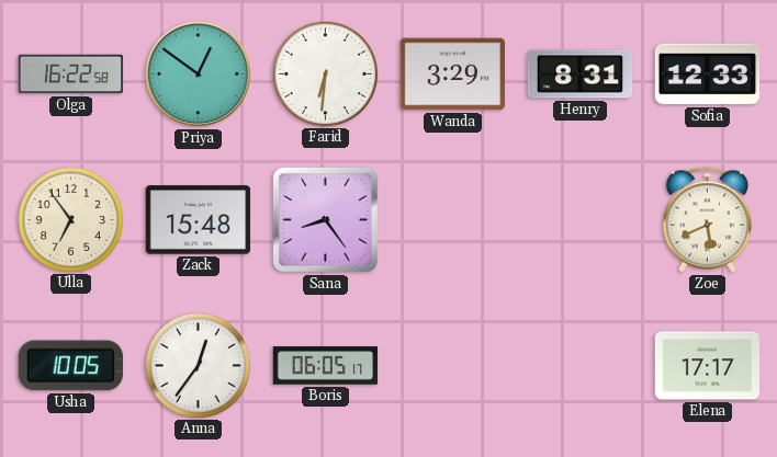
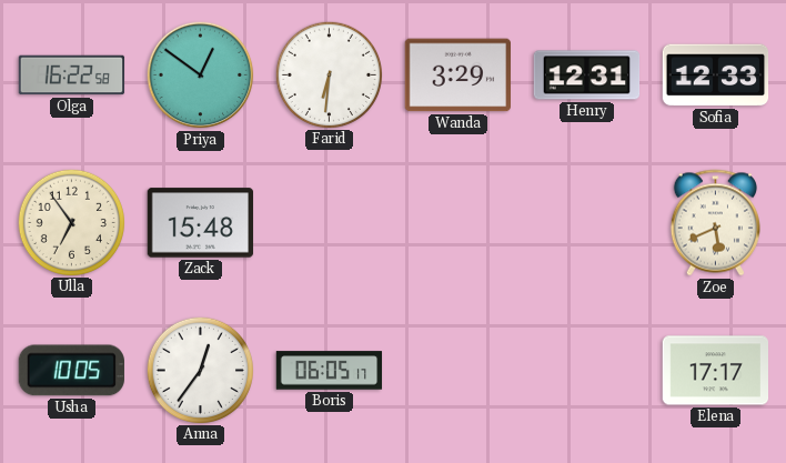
Henry: 8:31 -> 12:31 (587, 76)
Sana: 8:24 -> none (325, 219)
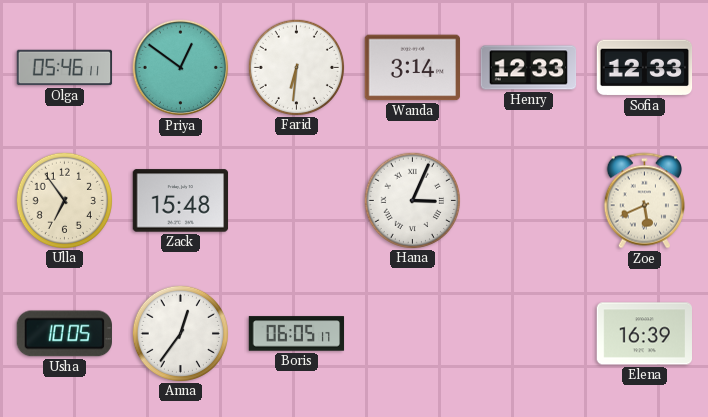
Olga: 16:22 -> 05:46 (65, 68)
Wanda: 3:29 -> 3:14 (412, 68)
Henry: 12:31 -> 12:33 (529, 68)
Hana: none -> 3:04 (412, 200)
Elena: 17:17 -> 16:39 (644, 334)
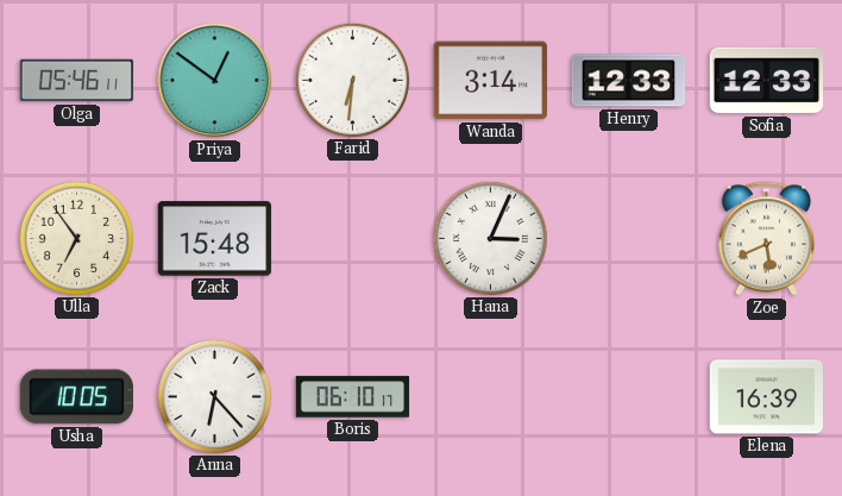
Anna: 12:36 -> 6:23 (214, 396)
Boris: 06:05 -> 06:10 (353, 397)
